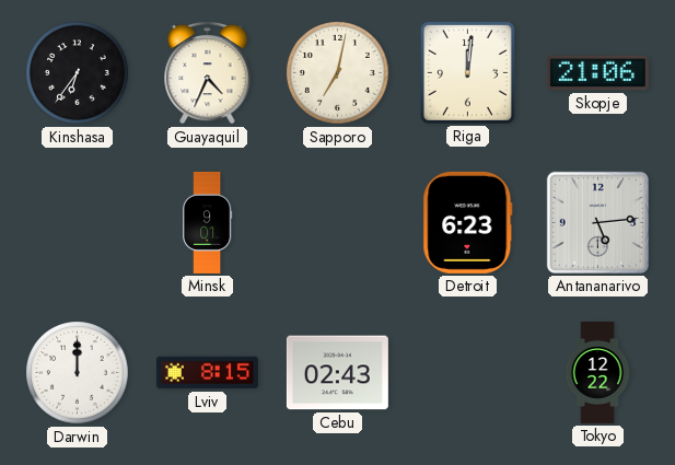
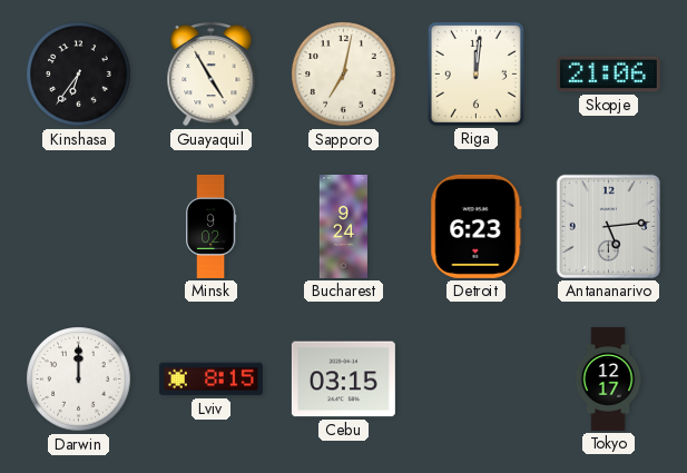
Guayaquil: 4:34 -> 4:55 (212, 73)
Minsk: 9:01 -> 9:02 (210, 226)
Bucharest: none -> 9:24 (343, 226)
Cebu: 02:43 -> 03:15 (343, 380)
Tokyo: 12:22 -> 12:17 (608, 378)
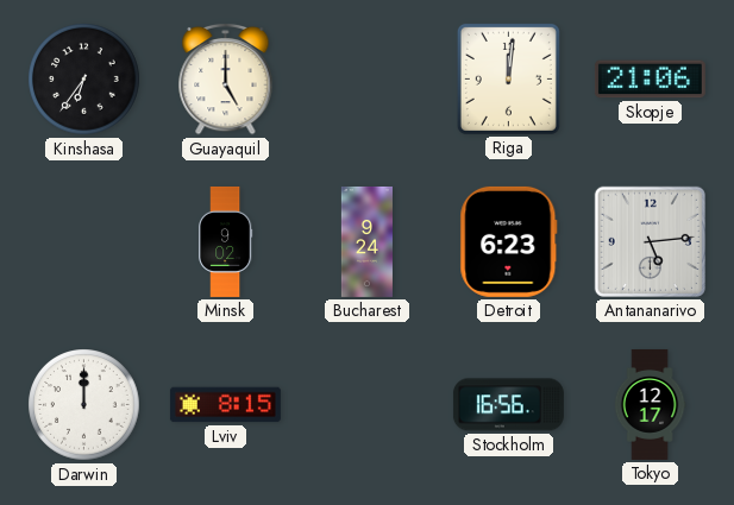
Guayaquil: 4:55 -> 5:00 (226, 78)
Sapporo: 7:02 -> none (344, 75)
Cebu: 03:15 -> none (343, 380)
Stockholm: none -> 16:56 (508, 405)
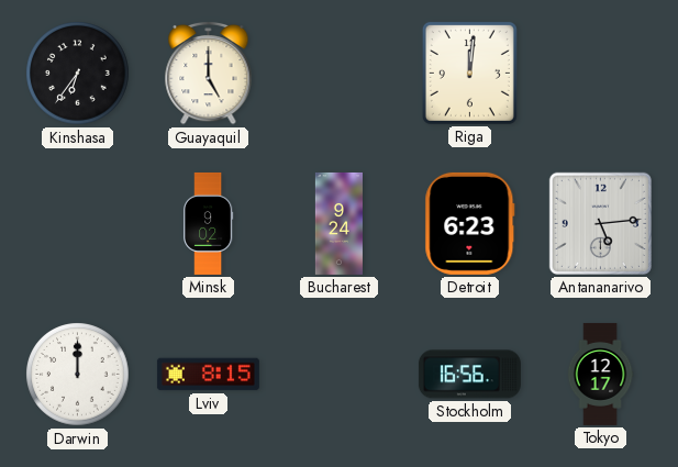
Skopje: 21:06 -> none (650, 80)
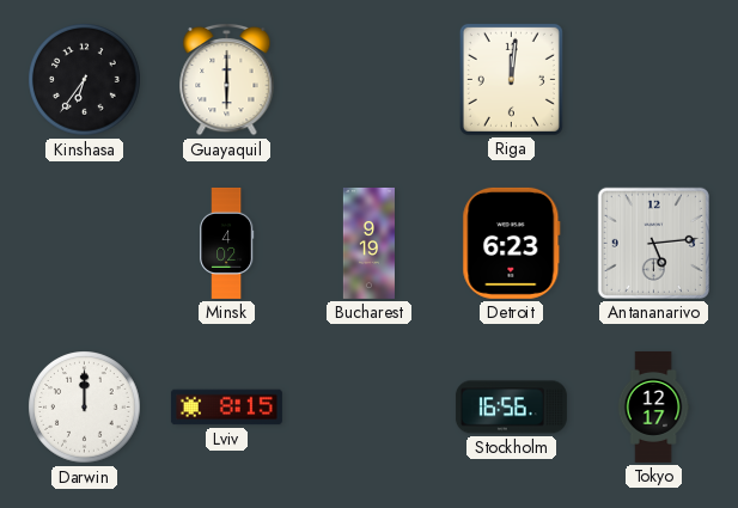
Guayaquil: 5:00 -> 6:00 (227, 79)
Minsk: 9:02 -> 4:02 (226, 243)
Bucharest: 9:24 -> 9:19 (368, 243)
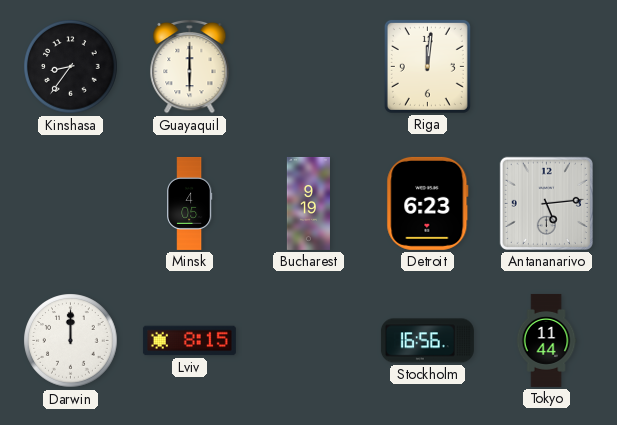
Kinshasa: 6:36 -> 8:36 (71, 67)
Minsk: 4:02 -> 4:05 (189, 203)
Tokyo: 12:17 -> 11:44 (546, 340)
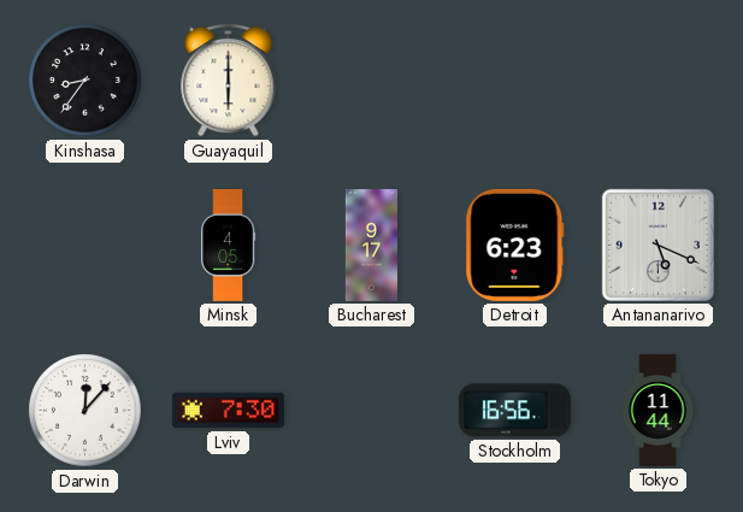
Riga: 12:01 -> none (427, 66)
Bucharest: 9:19 -> 9:17 (371, 245)
Antananarivo: 5:14 -> 5:19 (658, 245)
Darwin: 12:00 -> 12:07 (85, 411)
Lviv: 8:15 -> 7:30 (228, 411)
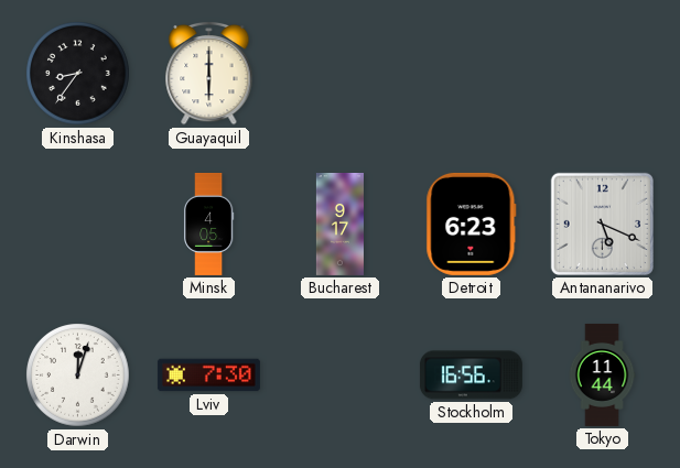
Darwin: 12:07 -> 12:03 (78, 376)
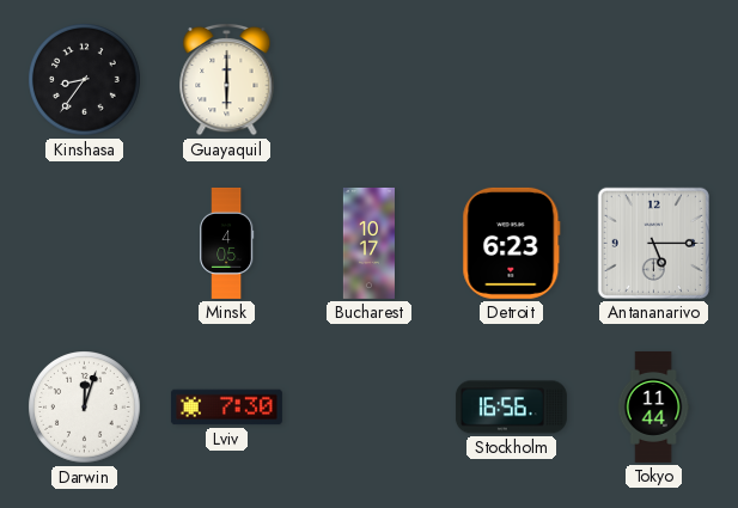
Bucharest: 9:17 -> 10:17 (368, 243)
Antananarivo: 5:19 -> 5:15 (653, 243)
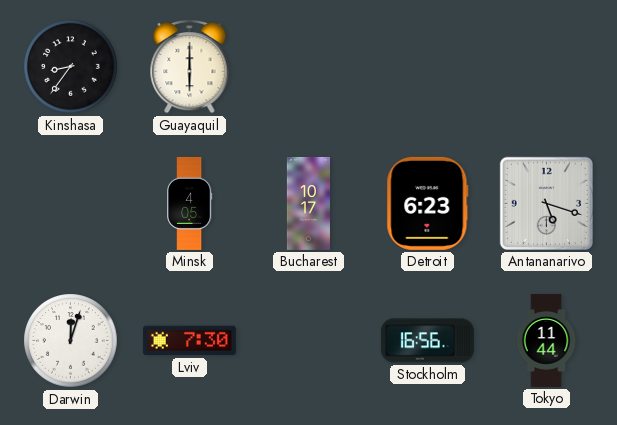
Antananarivo: 5:15 -> 5:18 (546, 203)
